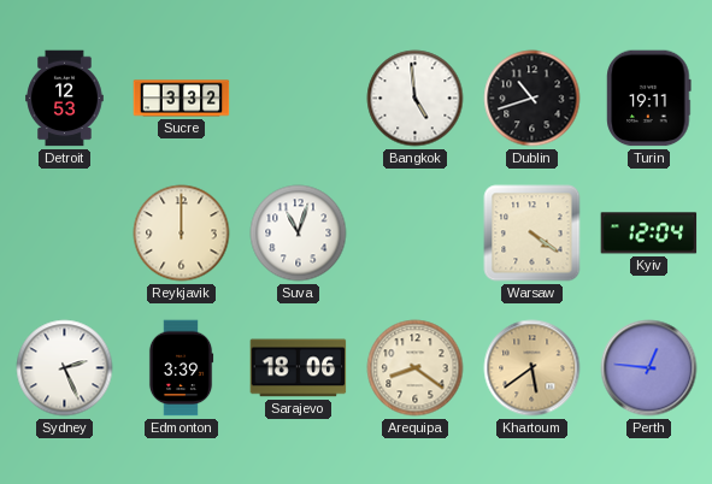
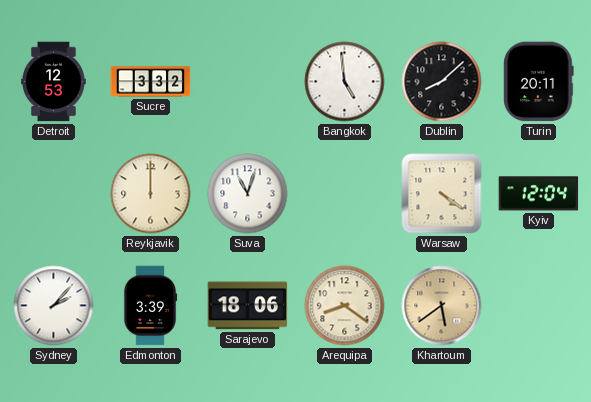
Dublin: 10:42 -> 8:08 (442, 82)
Turin: 19:11 -> 20:11 (539, 82)
Sydney: 2:26 -> 2:07 (54, 306)
Perth: 12:46 -> none (649, 368)
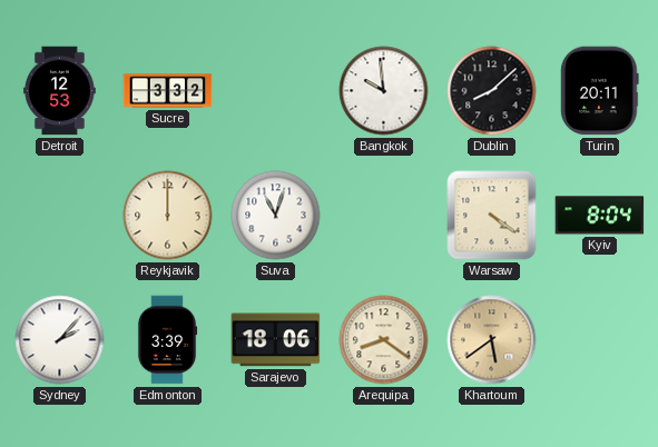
Bangkok: 4:59 -> 9:59 (384, 91)
Kyiv: 12:04 -> 8:04 (600, 216)
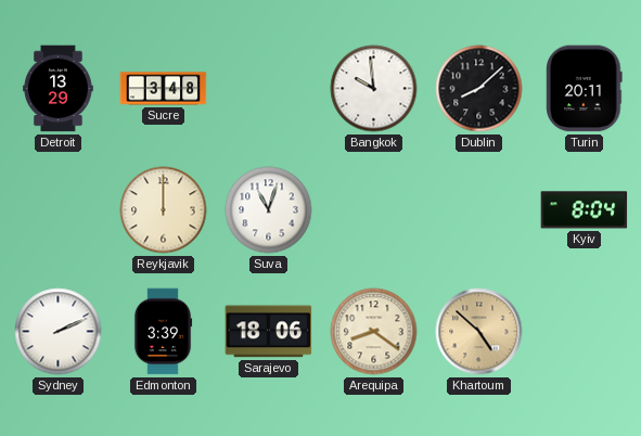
Detroit: 12:53 -> 13:29 (59, 89)
Sucre: 3:32 -> 3:48 (164, 89)
Warsaw: 4:21 -> none (492, 216)
Sydney: 2:07 -> 2:11 (59, 332)
Khartoum: 5:39 -> 4:52 (479, 332)
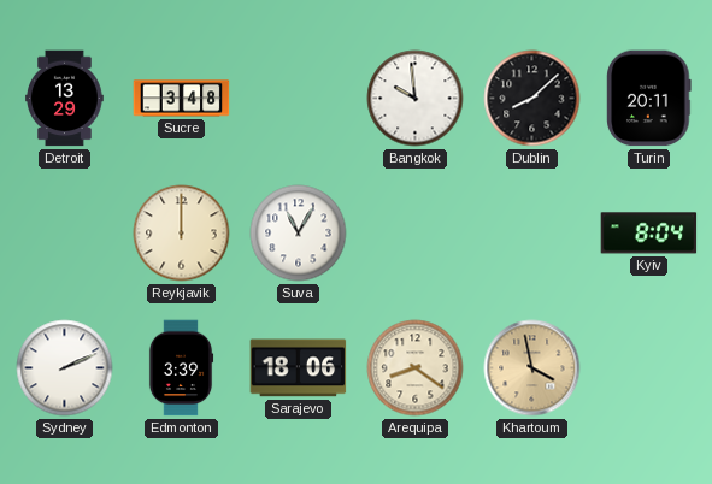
Suva: 11:03 -> 11:05 (299, 234)
Khartoum: 4:52 -> 3:58 (532, 368)
